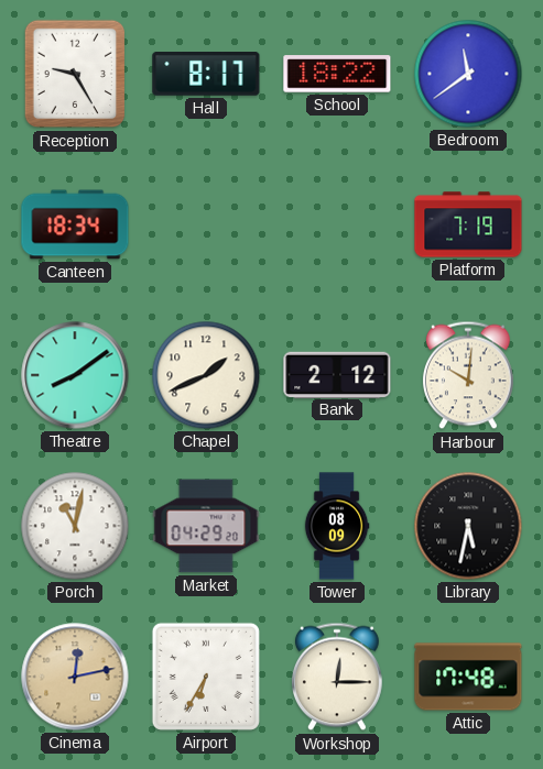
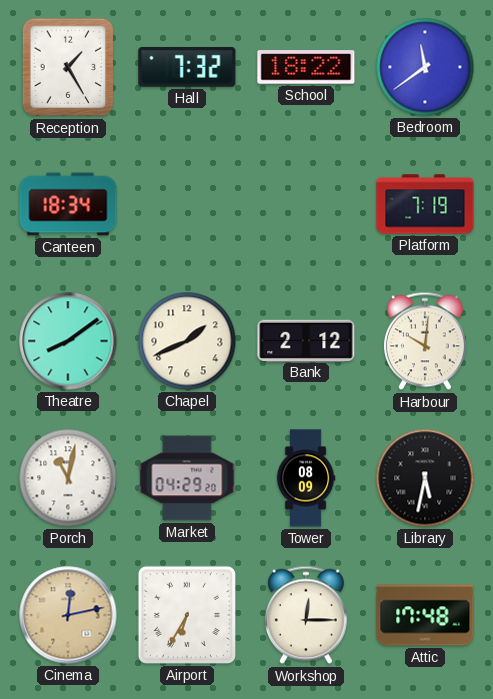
Reception: 9:25 -> 1:25 (68, 67)
Hall: 8:17 -> 7:32 (187, 68)
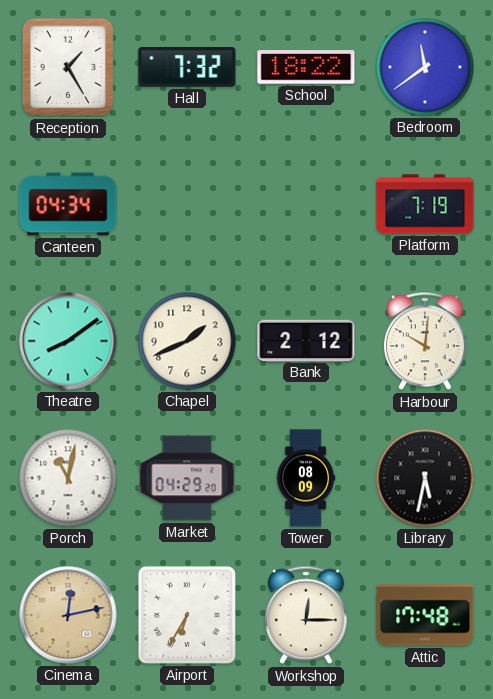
Canteen: 18:34 -> 04:34 (68, 204)
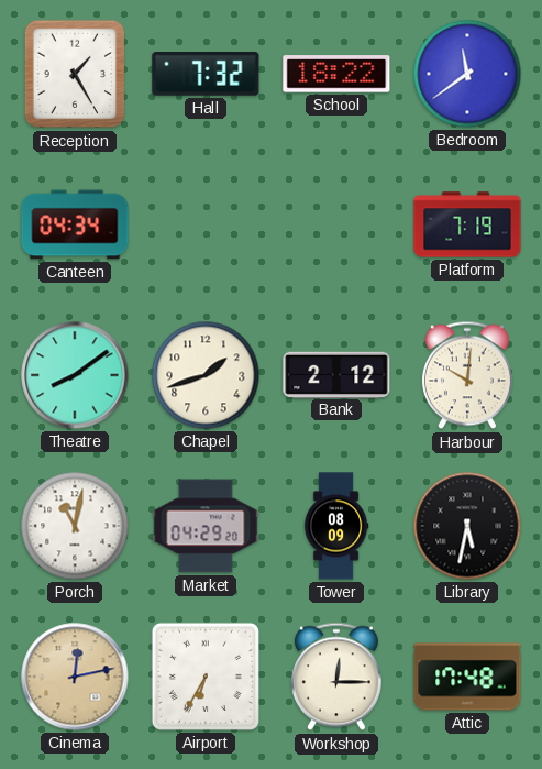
Chapel: 1:41 -> 1:42 (206, 375)
